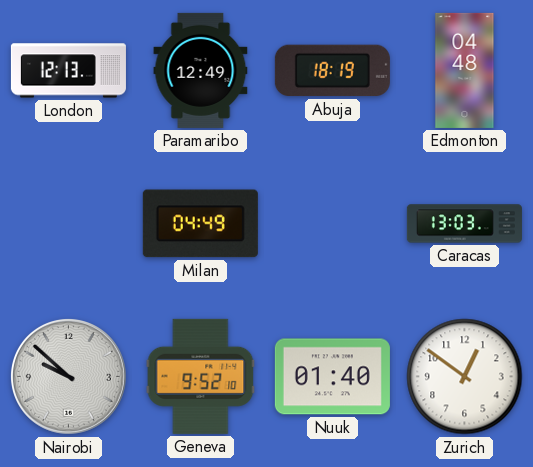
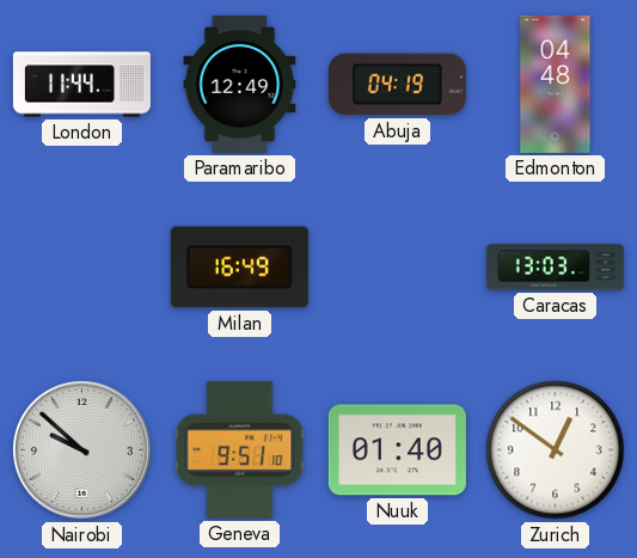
London: 12:13 -> 11:44 (81, 85)
Abuja: 18:19 -> 04:19 (397, 85)
Milan: 04:49 -> 16:49 (239, 268)
Geneva: 9:52 -> 9:51 (240, 449)
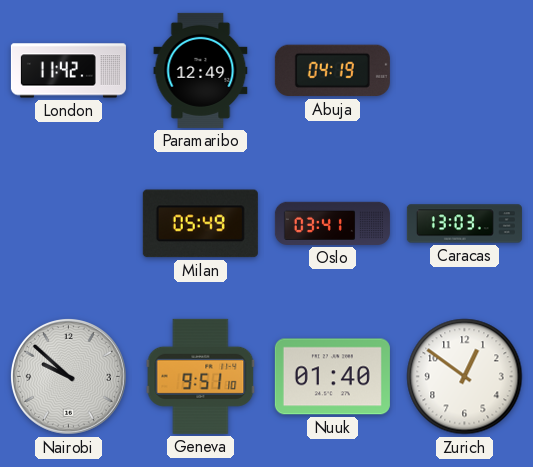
London: 11:44 -> 11:42 (68, 71)
Edmonton: 04:48 -> none (556, 84)
Milan: 16:49 -> 05:49 (200, 224)
Oslo: none -> 03:41 (332, 223)
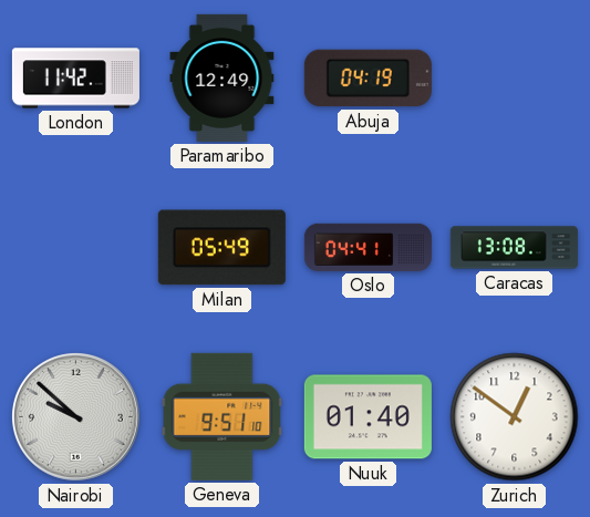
Oslo: 03:41 -> 04:41 (368, 247)
Caracas: 13:03 -> 13:08 (514, 248)
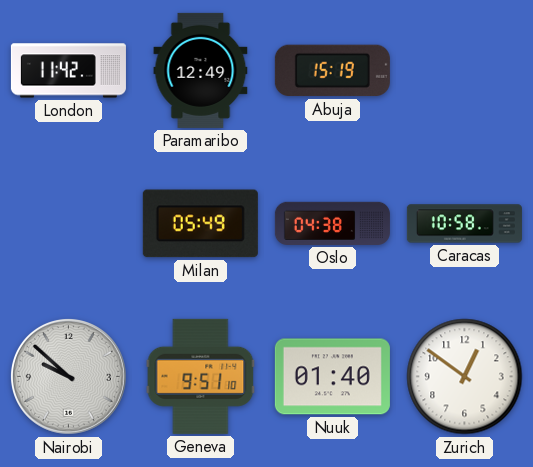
Abuja: 04:19 -> 15:19 (332, 71)
Oslo: 04:41 -> 04:38 (332, 223)
Caracas: 13:08 -> 10:58 (464, 224)
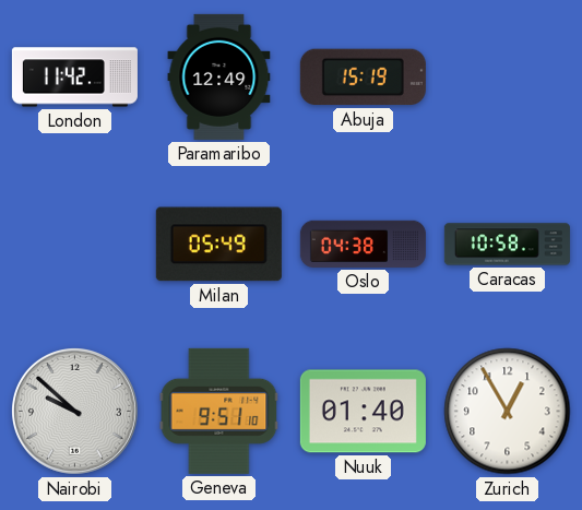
Zurich: 12:51 -> 12:55 (508, 412)
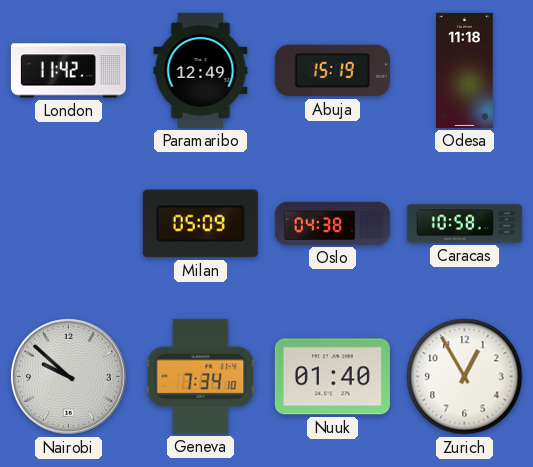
Odesa: none -> 11:18 (465, 70)
Milan: 05:49 -> 05:09 (200, 224)
Geneva: 9:51 -> 7:34 (201, 376)
